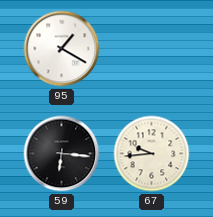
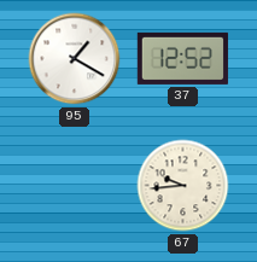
37: none -> 12:52 (182, 58)
59: 6:16 -> none (62, 154)
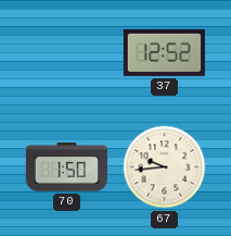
95: 1:20 -> none (75, 59)
70: none -> 1:50 (66, 167)
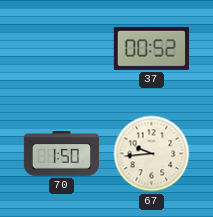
37: 12:52 -> 00:52 (151, 48)
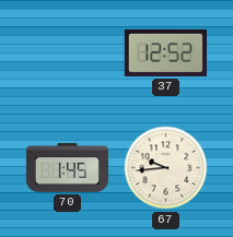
37: 00:52 -> 12:52 (165, 52)
70: 1:50 -> 1:45 (67, 168)
